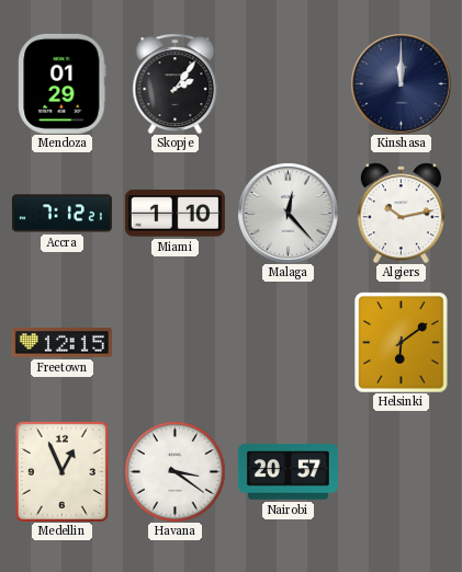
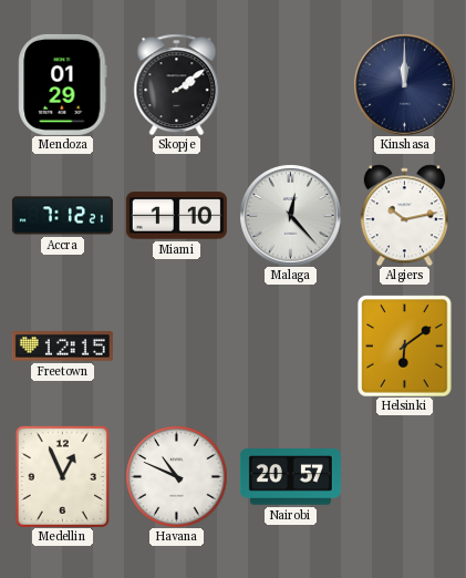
Skopje: 2:06 -> 2:09 (177, 84)
Havana: 3:21 -> 10:49 (176, 476)
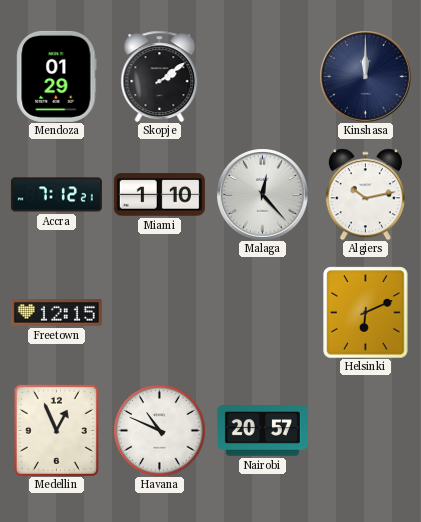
Helsinki: 6:09 -> 6:11 (366, 312)
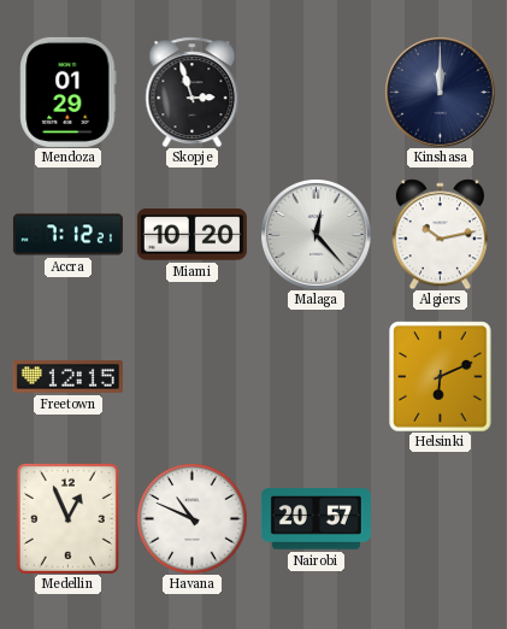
Skopje: 2:09 -> 2:57 (193, 92)
Miami: 1:10 -> 10:20 (191, 235)
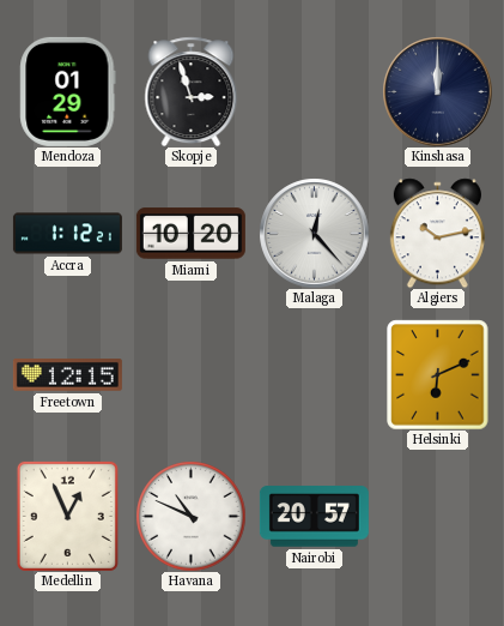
Accra: 7:12 -> 1:12 (67, 234)
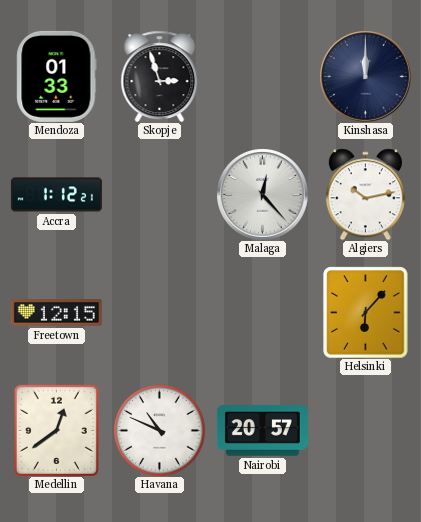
Mendoza: 01:29 -> 01:33 (57, 76)
Miami: 10:20 -> none (190, 234)
Helsinki: 6:11 -> 6:07 (366, 312)
Medellin: 12:56 -> 12:39 (56, 430)
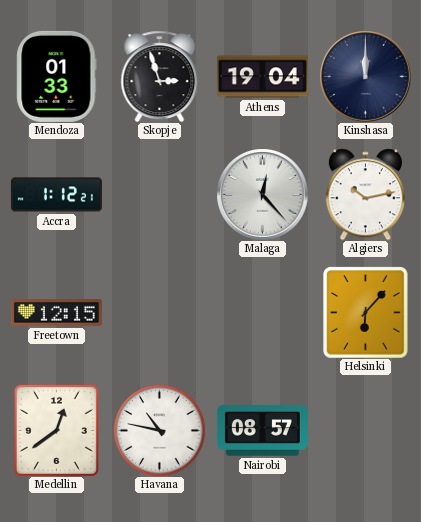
Athens: none -> 19:04 (262, 77)
Havana: 10:49 -> 10:47 (159, 430)
Nairobi: 20:57 -> 08:57 (262, 431)
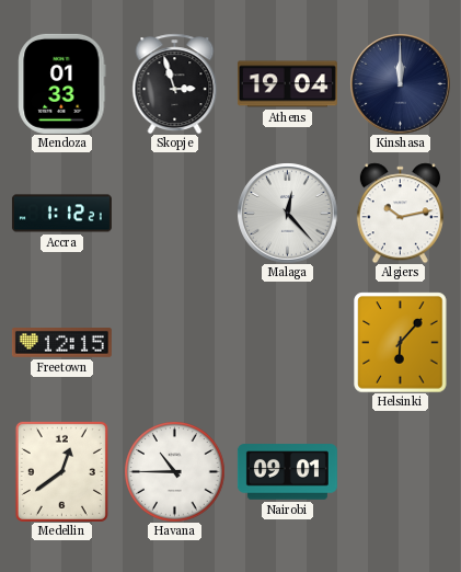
Havana: 10:47 -> 10:45 (174, 471)
Nairobi: 08:57 -> 09:01 (287, 472)
